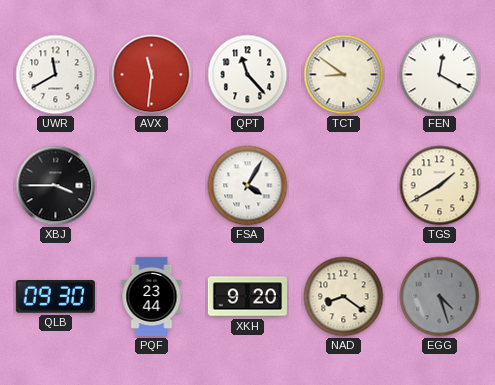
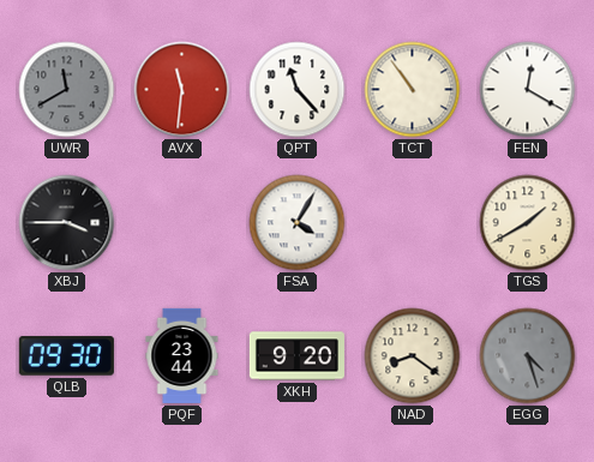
UWR dial: white -> grey (67, 90)
TCT: 8:51 -> 10:54 (413, 90)
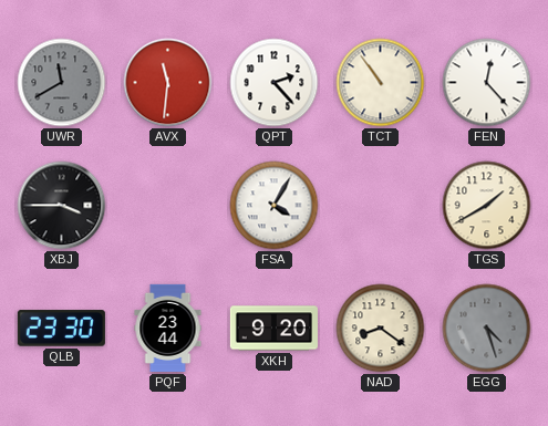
QPT: 11:23 -> 2:23 (275, 83)
FEN: 12:20 -> 12:23 (487, 83)
QLB: 09:30 -> 23:30 (61, 329)
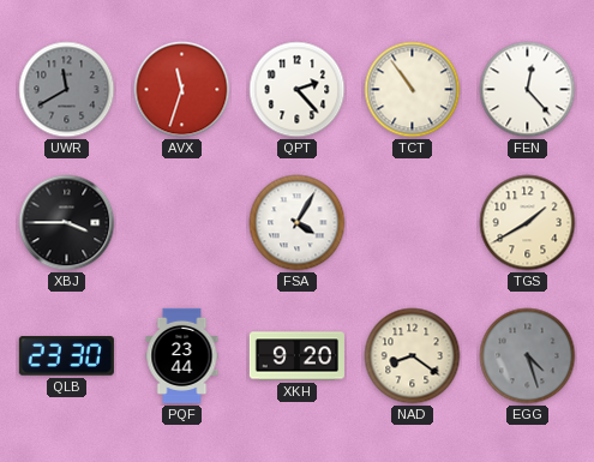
AVX: 11:31 -> 11:33 (182, 90)
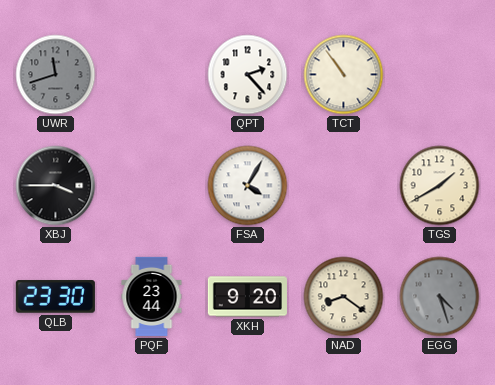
UWR: 11:40 -> 11:42 (56, 75)
AVX: 11:33 -> none (182, 90)
FEN: 12:23 -> none (528, 90)
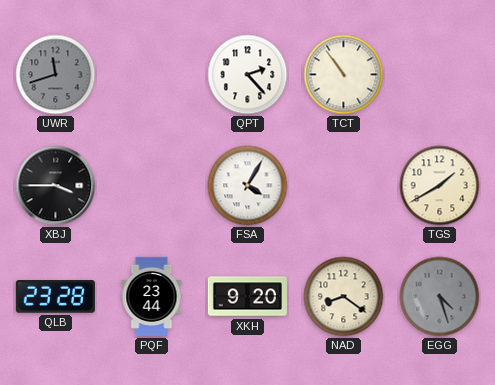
QLB: 23:30 -> 23:28 (55, 297)
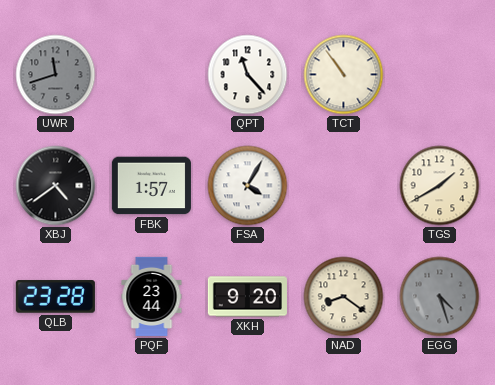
QPT: 2:23 -> 11:23 (248, 75)
XBJ: 3:45 -> 4:39 (56, 186)
FBK: none -> 1:57 (151, 186)
